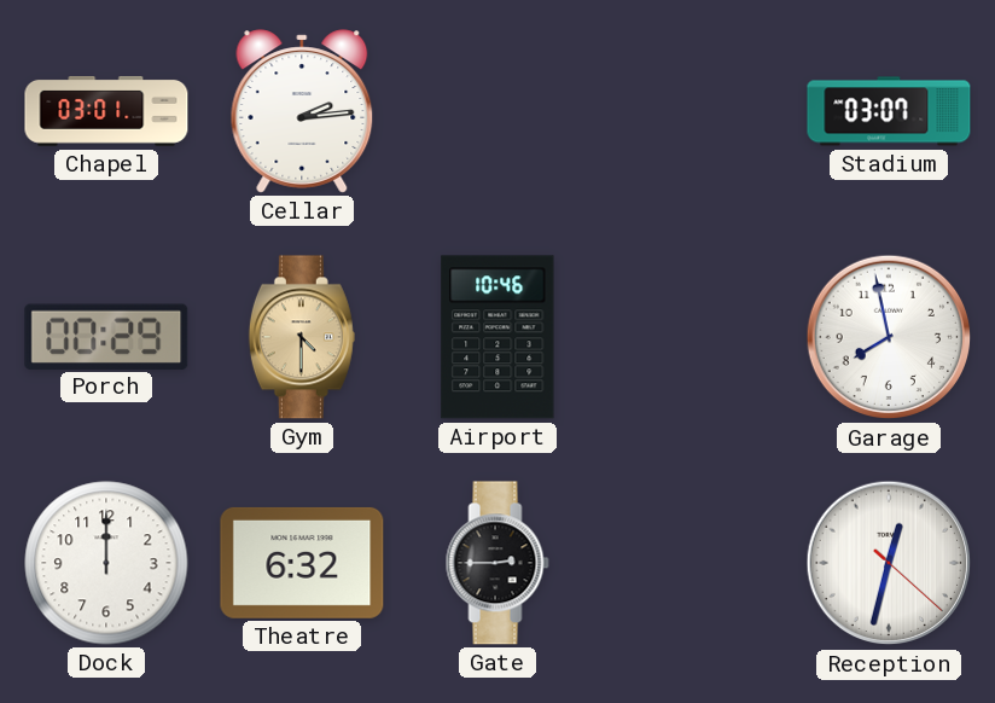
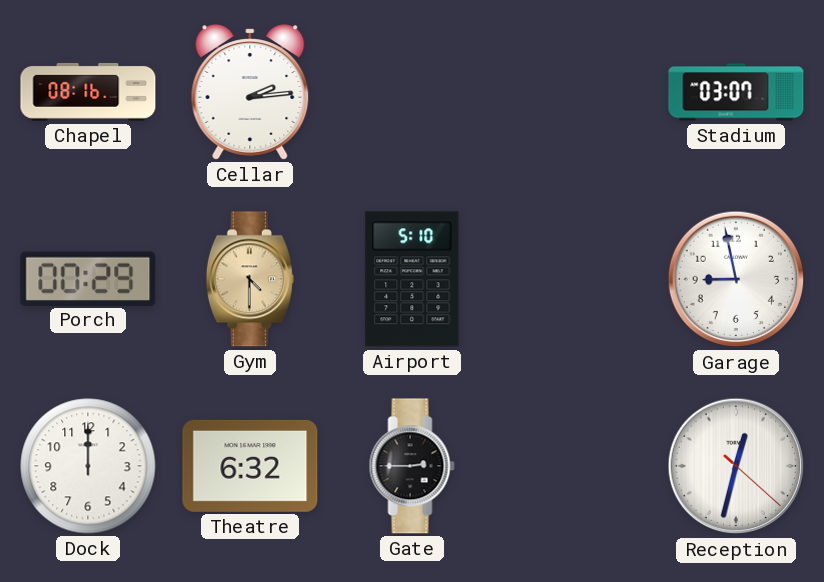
Chapel: 03:01 -> 08:16 (88, 92)
Airport: 10:46 -> 5:10 (412, 279)
Garage: 7:58 -> 8:58 (736, 279)
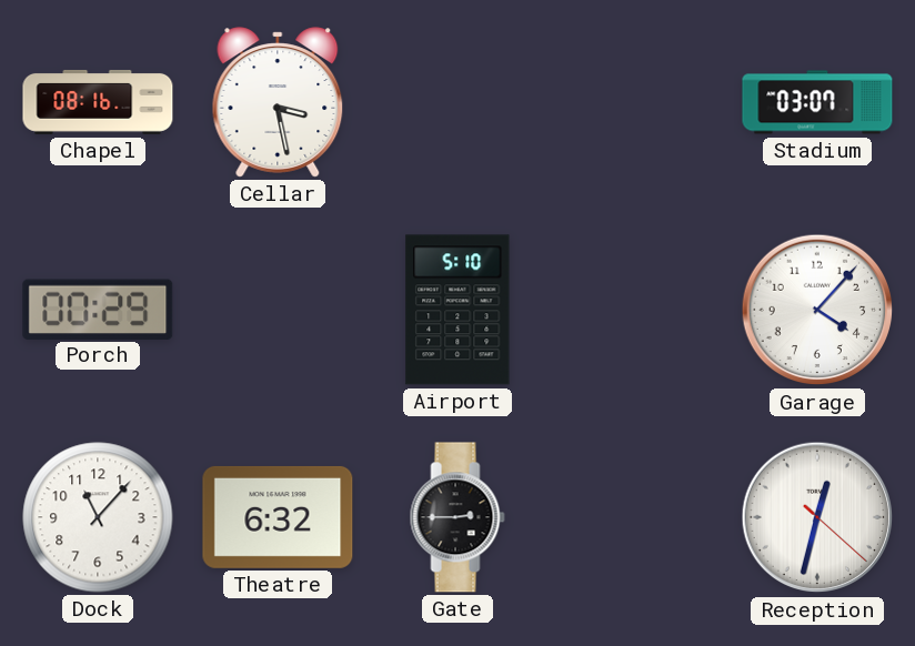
Cellar: 2:14 -> 3:28 (278, 102)
Gym: 4:30 -> none (250, 279)
Garage: 8:58 -> 4:07 (817, 310)
Dock: 12:00 -> 11:07 (98, 517)
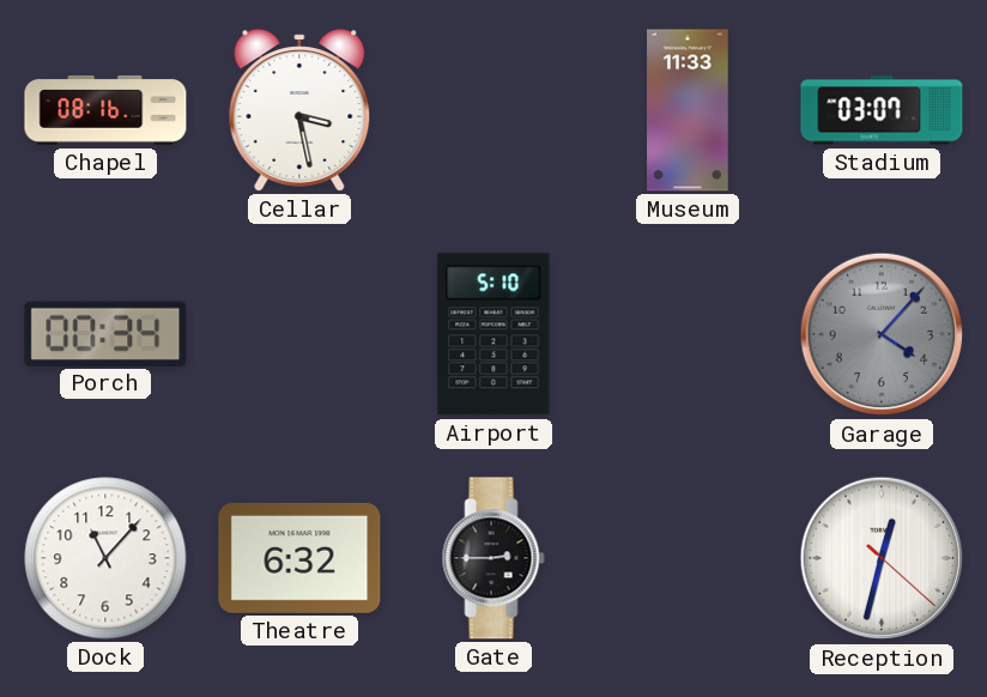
Museum: none -> 11:33 (688, 110)
Porch: 00:29 -> 00:34 (105, 333)
Garage dial: white -> grey (882, 334)
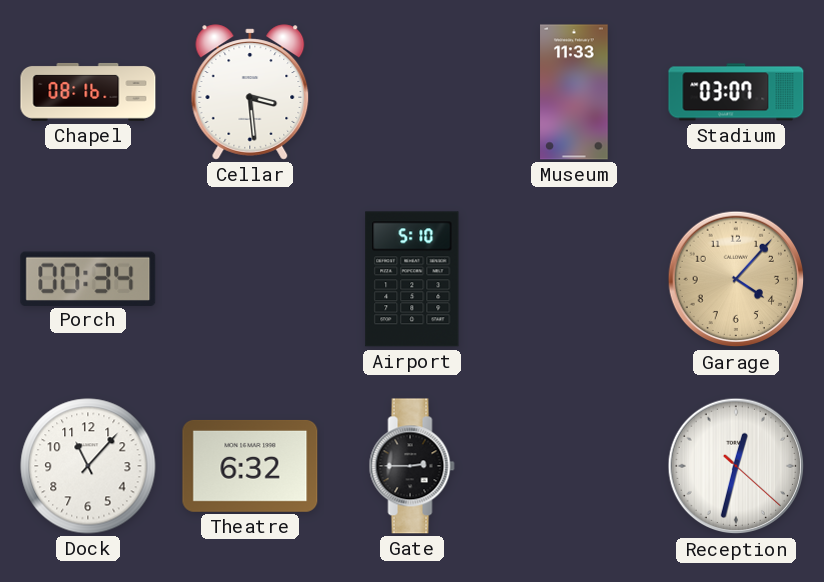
Cellar: 3:28 -> 3:29 (250, 92)
Garage dial: grey -> champagne (736, 279)
